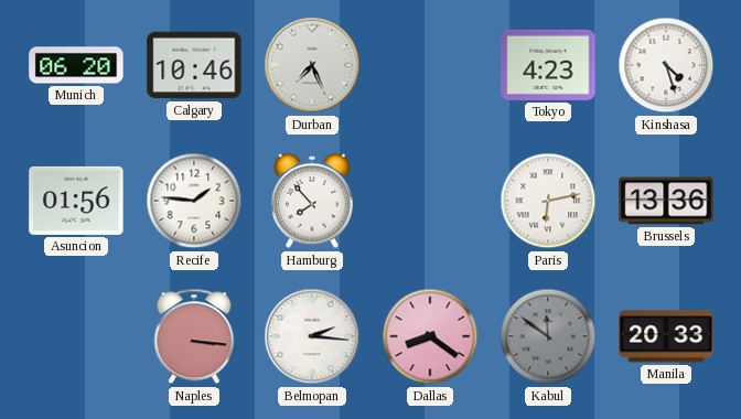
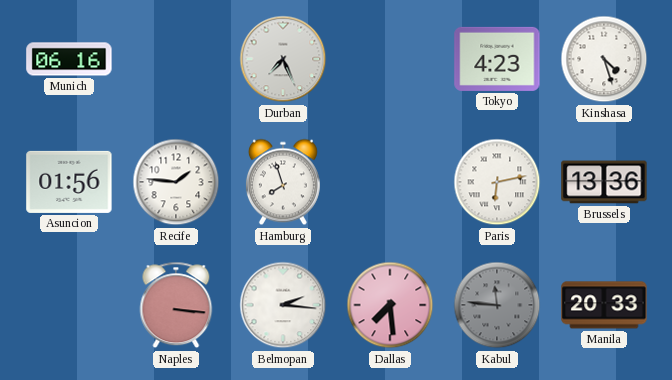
Munich: 06:20 -> 06:16 (69, 59)
Calgary: 10:46 -> none (194, 65)
Hamburg: 7:53 -> 7:57 (283, 182)
Dallas: 8:21 -> 7:29 (390, 305)
Kabul: 11:51 -> 11:46 (497, 305)
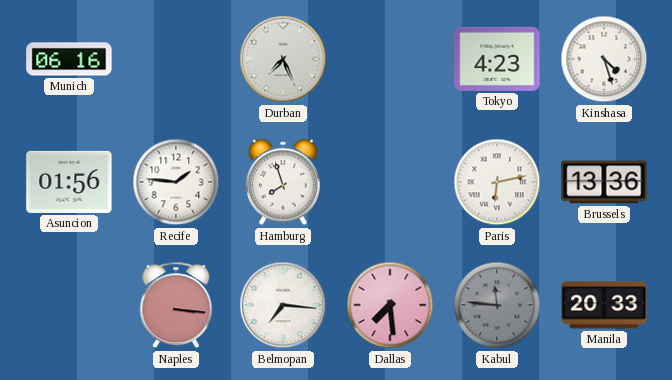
Belmopan: 2:16 -> 7:16 (283, 305)
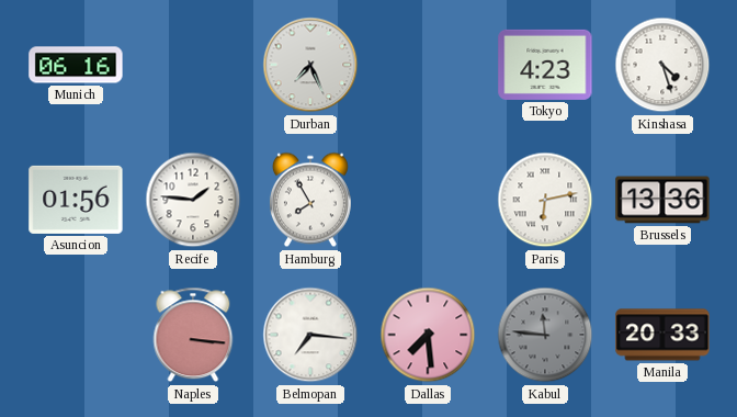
Hamburg: 7:57 -> 7:55 (310, 200)
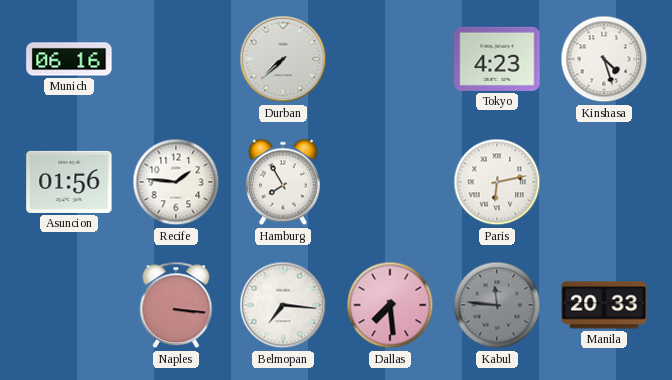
Durban: 7:26 -> 7:38 (283, 59)
Brussels: 13:36 -> none (662, 200)
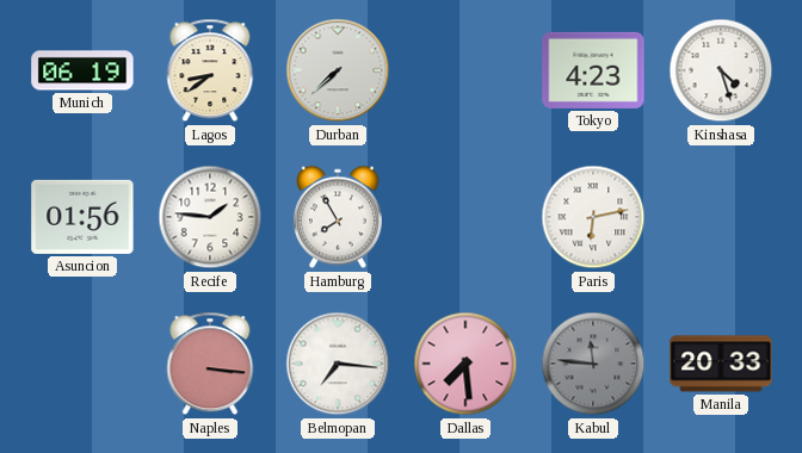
Munich: 06:16 -> 06:19 (82, 70)
Lagos: none -> 8:39 (210, 70)
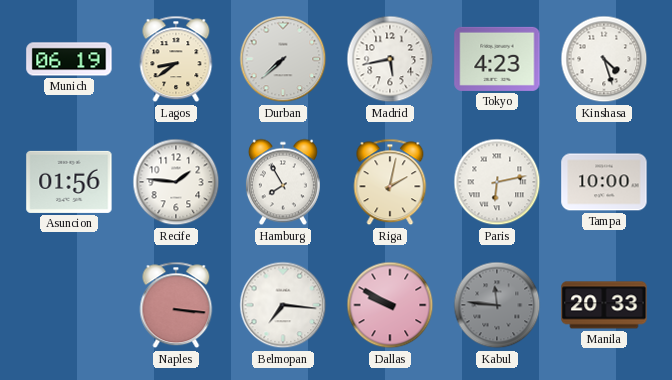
Madrid: none -> 5:43 (390, 59)
Riga: none -> 2:02 (390, 182)
Tampa: none -> 10:00 (604, 182)
Dallas: 7:29 -> 9:50 (390, 305)
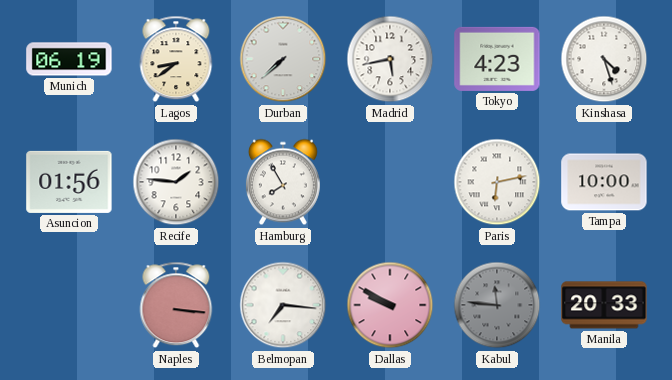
Riga: 2:02 -> none (390, 182)
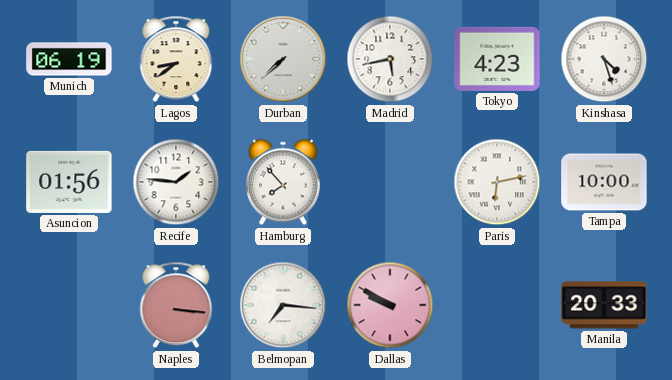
Hamburg: 7:55 -> 7:53 (283, 182)
Kabul: 11:46 -> none (497, 305)
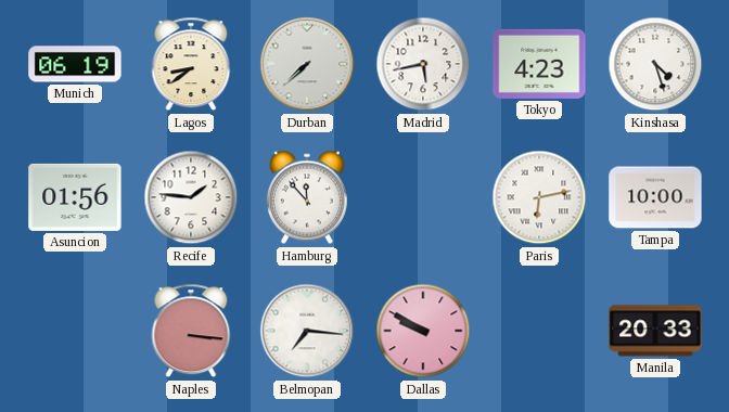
Hamburg: 7:53 -> 11:53 (307, 197)
